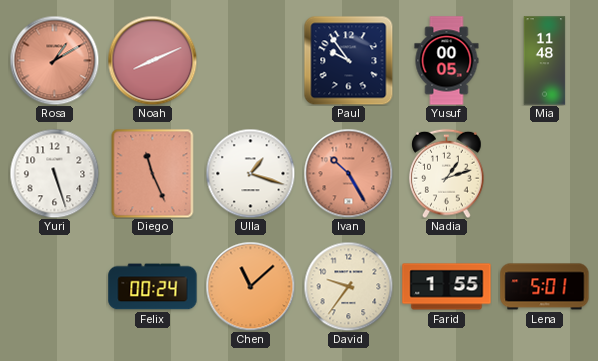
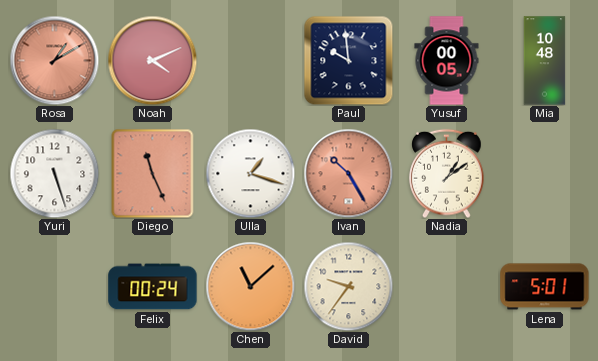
Noah: 8:11 -> 4:11 (152, 60)
Paul: 9:54 -> 9:59 (348, 61)
Mia: 11:48 -> 10:48 (545, 61)
Nadia: 1:12 -> 1:09 (447, 173)
Farid: 1:55 -> none (447, 287)
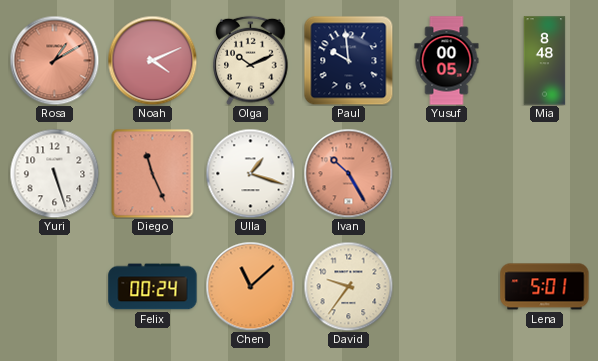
Olga: none -> 10:11 (251, 60)
Mia: 10:48 -> 8:48 (545, 61)
Nadia: 1:09 -> none (447, 173)
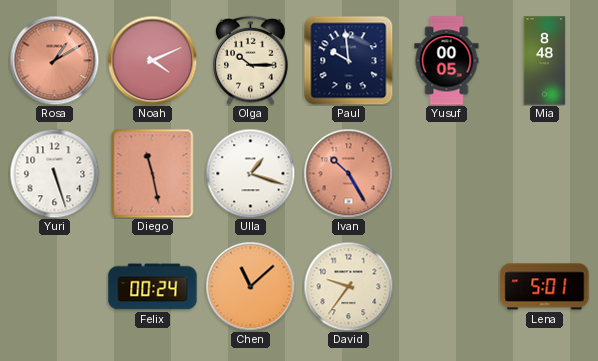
Olga: 10:11 -> 10:15 (251, 60)
Diego: 11:26 -> 11:28 (153, 173)
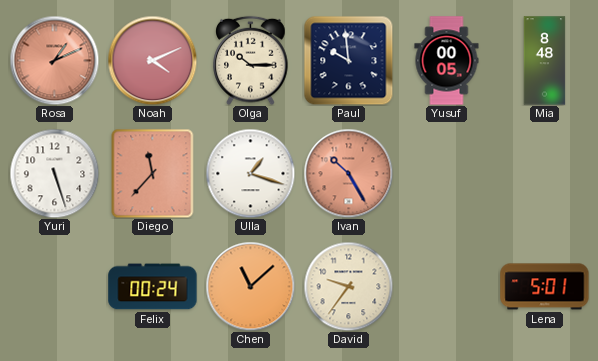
Rosa: 1:10 -> 1:11 (54, 60)
Diego: 11:28 -> 11:37 (153, 173)
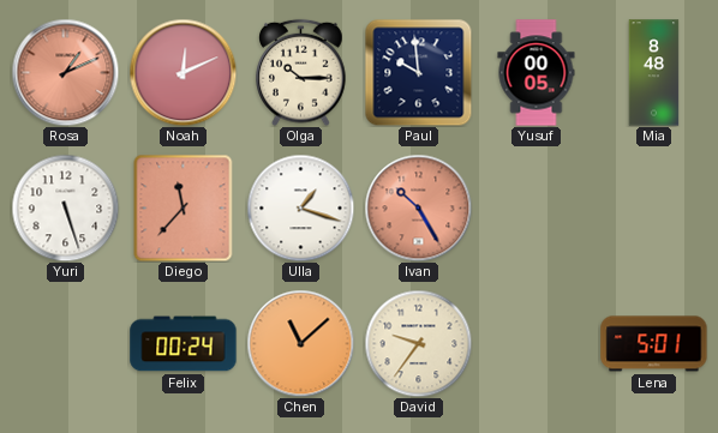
Noah: 4:11 -> 12:11 (183, 72)
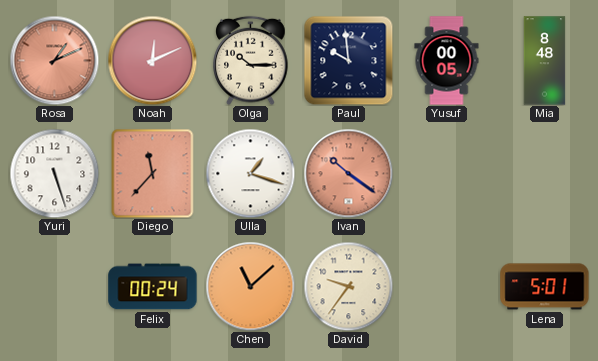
Ivan: 10:25 -> 10:21 (348, 173)
